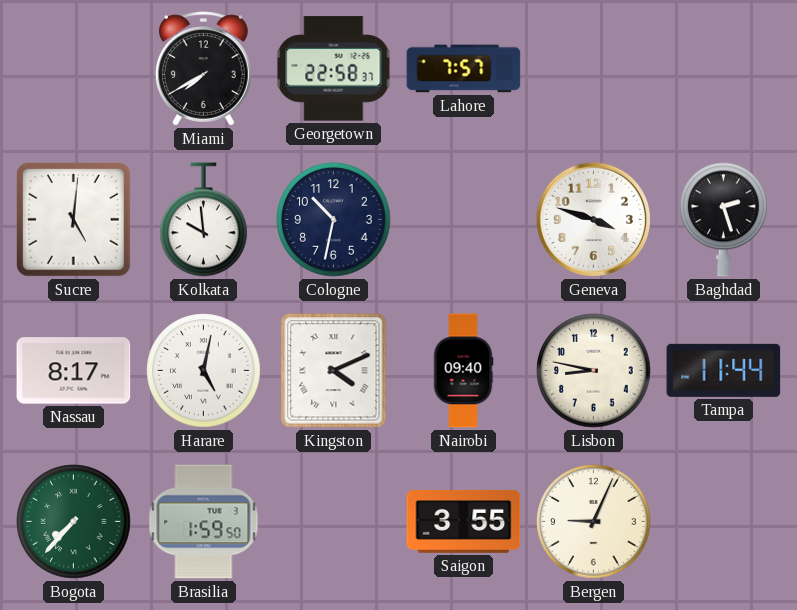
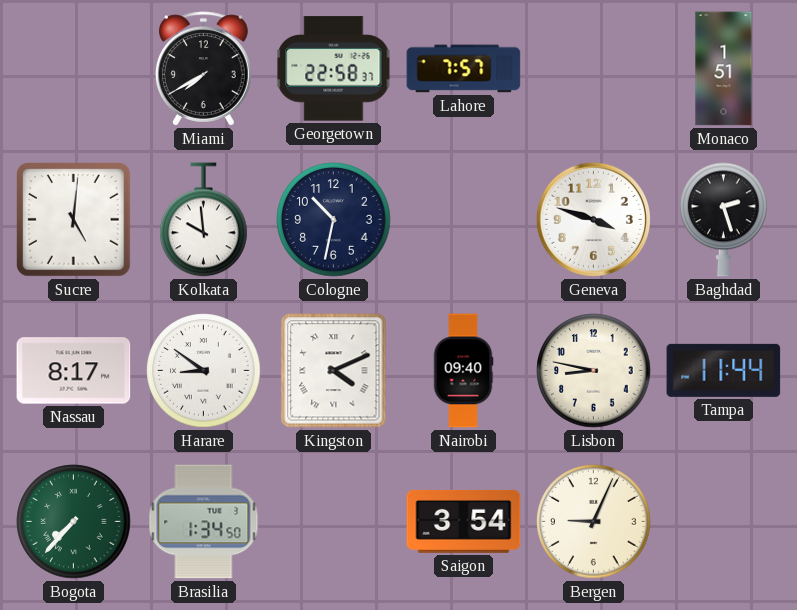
Monaco: none -> 1:51 (724, 69)
Harare: 5:02 -> 8:51 (204, 371)
Brasilia: 1:59 -> 1:34 (204, 522)
Saigon: 3:55 -> 3:54 (464, 521)
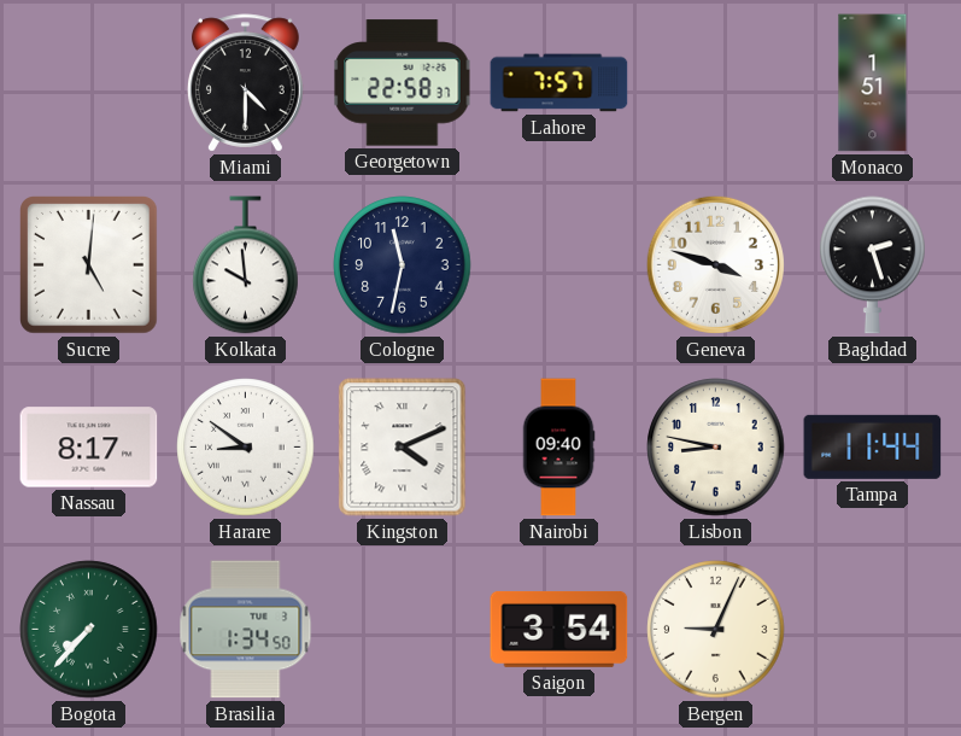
Miami: 7:40 -> 4:30 (246, 83)
Cologne: 10:32 -> 11:32 (403, 265)
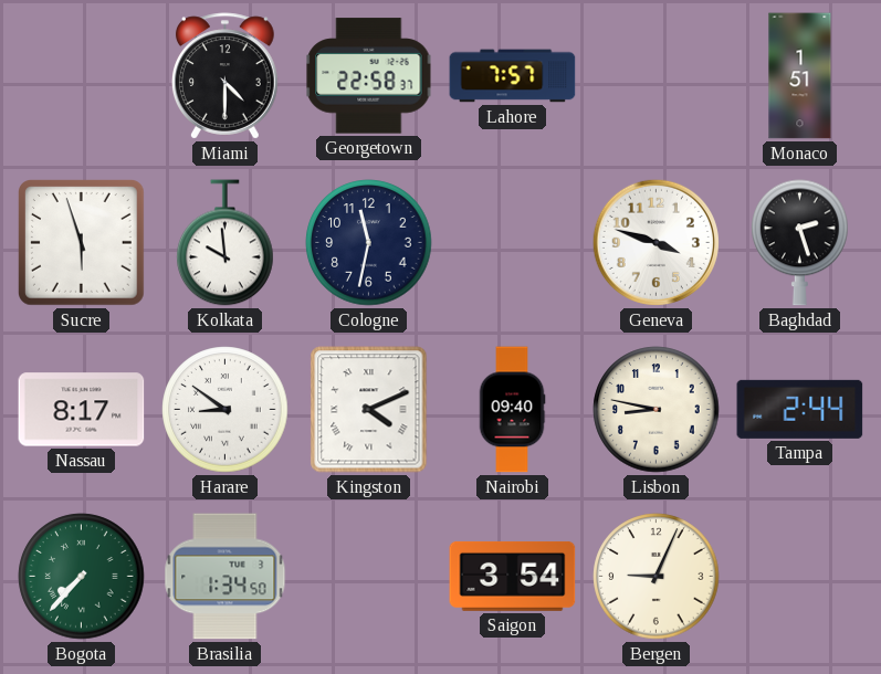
Sucre: 5:01 -> 5:57 (82, 243)
Tampa: 11:44 -> 2:44 (800, 409)
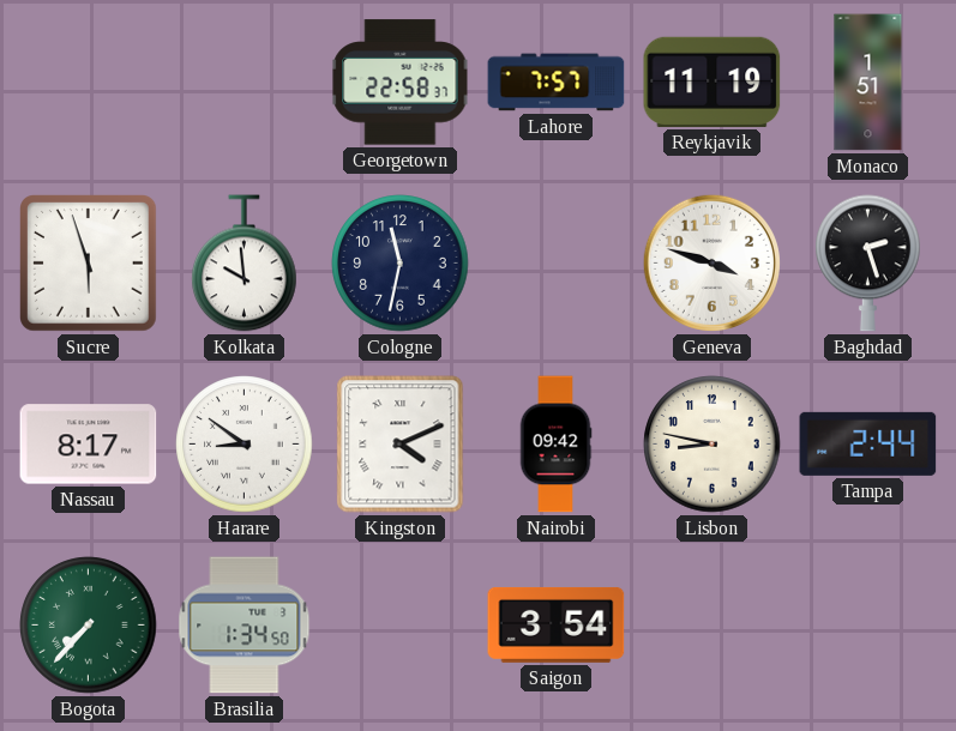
Miami: 4:30 -> none (226, 76)
Reykjavik: none -> 11:19 (713, 81)
Nairobi: 09:40 -> 09:42 (555, 445)
Bergen: 9:04 -> none (657, 577)
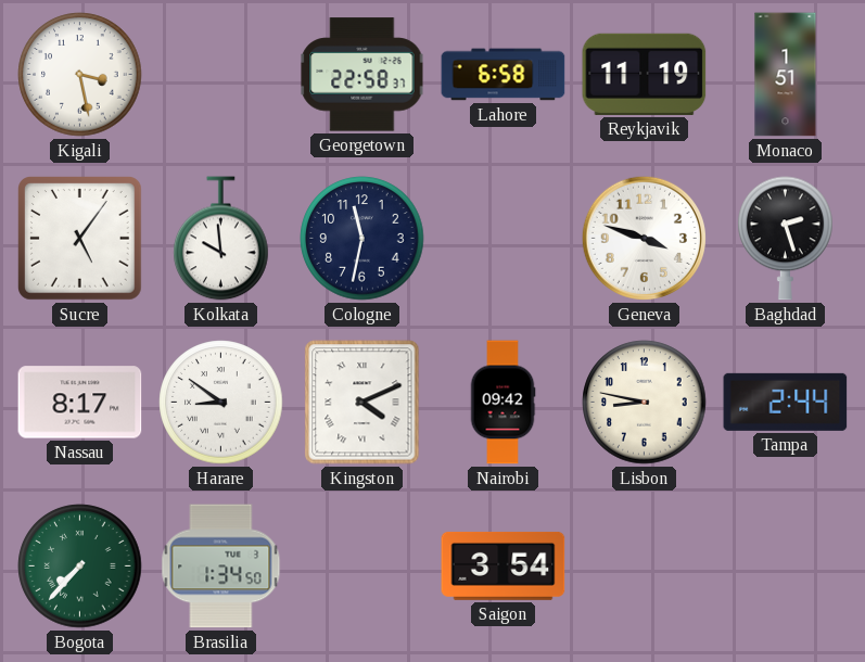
Kigali: none -> 3:28 (80, 75)
Lahore: 7:57 -> 6:58 (504, 75)
Sucre: 5:57 -> 5:06 (80, 239)
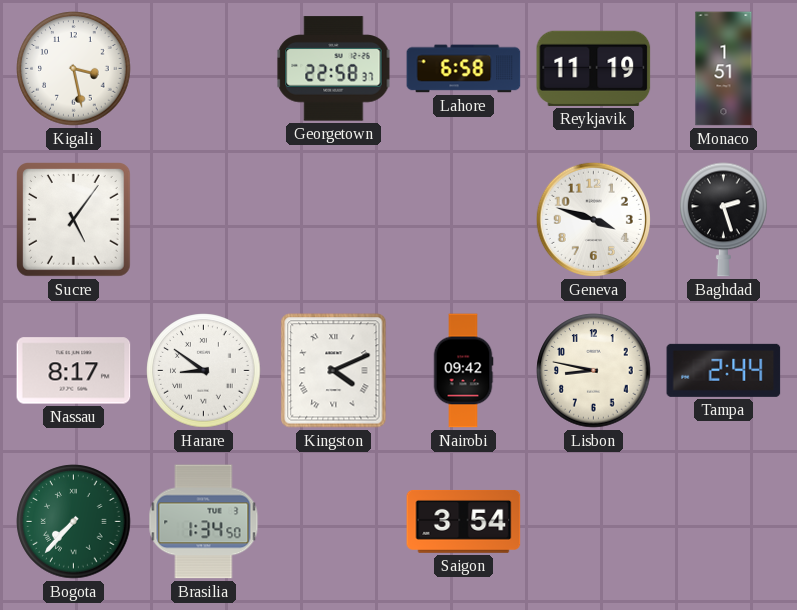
Kolkata: 9:59 -> none (221, 239)
Cologne: 11:32 -> none (362, 239)
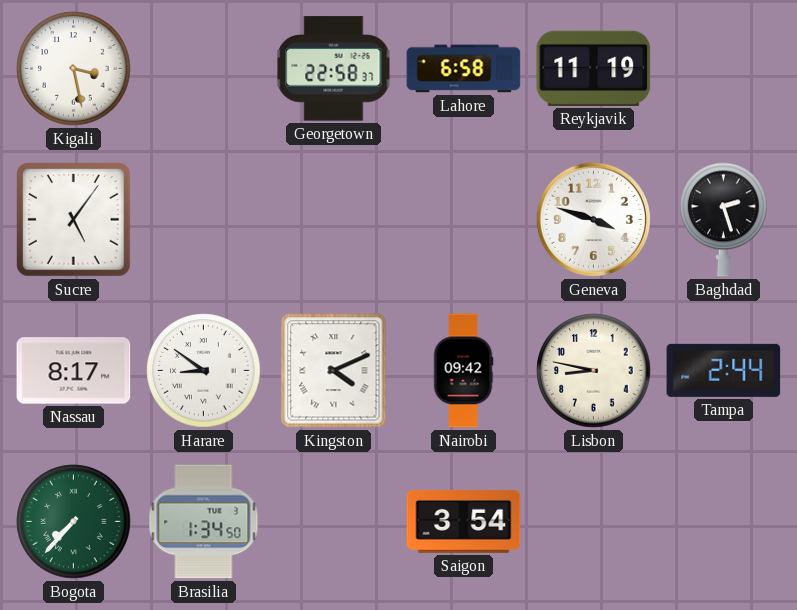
Monaco: 1:51 -> none (724, 69)
